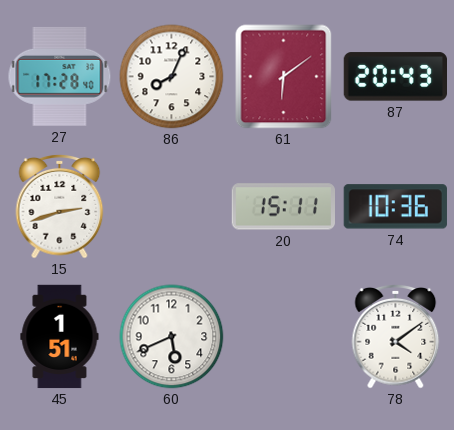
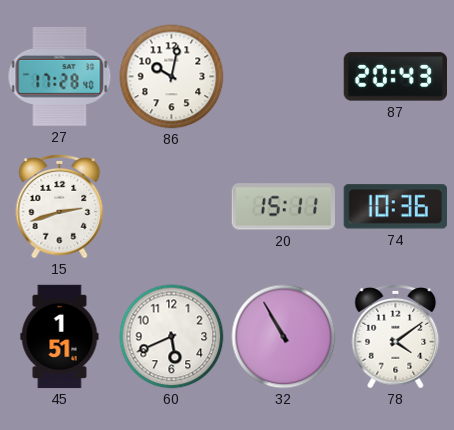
86: 8:04 -> 10:02 (172, 77)
61: 6:09 -> none (284, 77)
32: none -> 10:55 (284, 337)
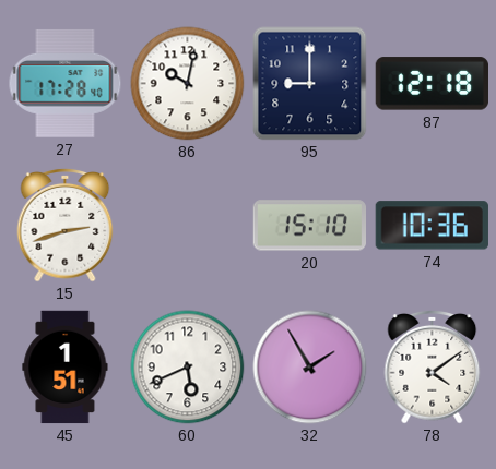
95: none -> 9:00 (310, 84)
87: 20:43 -> 12:18 (432, 84)
20: 15:11 -> 15:10 (309, 226)
32: 10:55 -> 1:55 (310, 368)
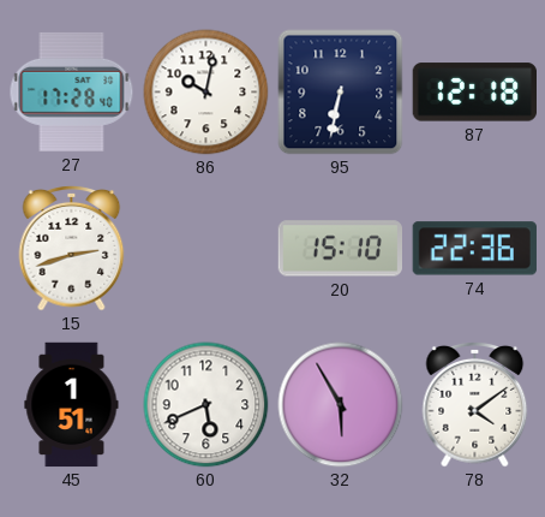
95: 9:00 -> 6:32 (341, 93)
74: 10:36 -> 22:36 (474, 249)
32: 1:55 -> 5:55 (341, 405)
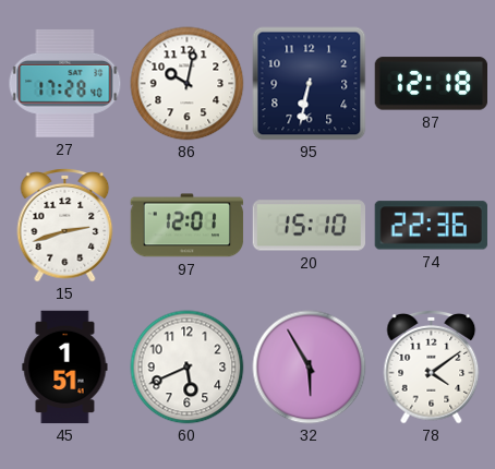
97: none -> 12:01 (188, 226)
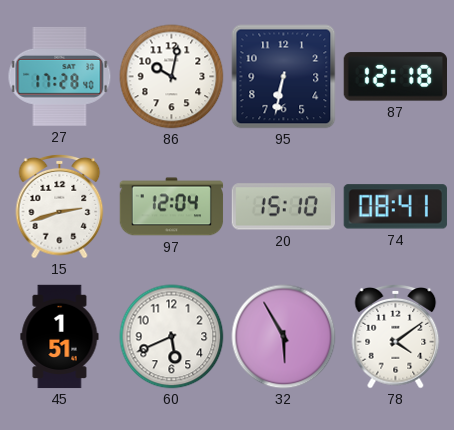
97: 12:01 -> 12:04 (172, 207)
74: 22:36 -> 08:41 (395, 207)
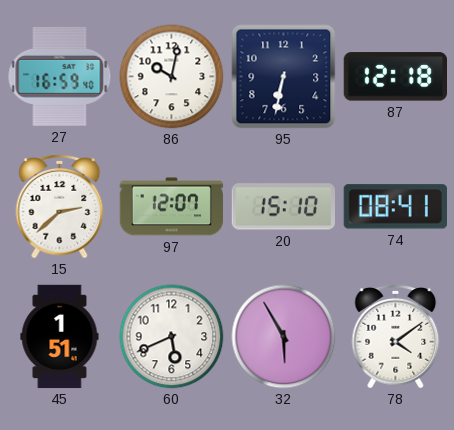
27: 17:28 -> 16:59 (60, 76)
15: 2:42 -> 2:38 (60, 207)
97: 12:04 -> 12:07 (172, 207)
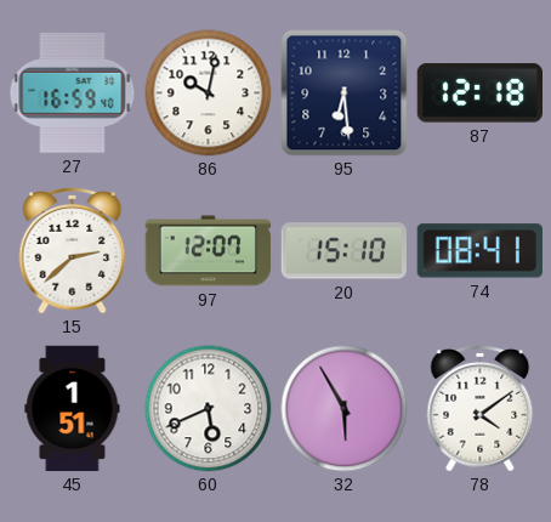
95: 6:32 -> 6:29 (345, 93)
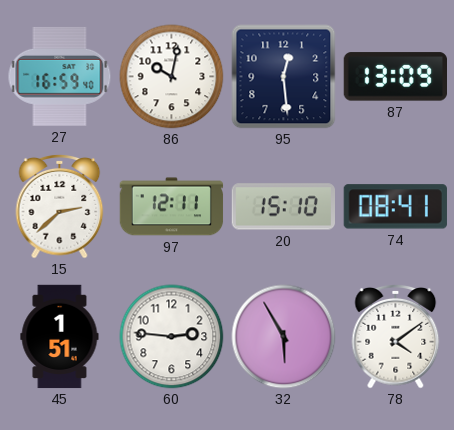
95: 6:29 -> 12:29 (284, 77)
87: 12:18 -> 13:09 (395, 77)
97: 12:07 -> 12:11 (172, 207)
60: 5:41 -> 2:46 (172, 337)
